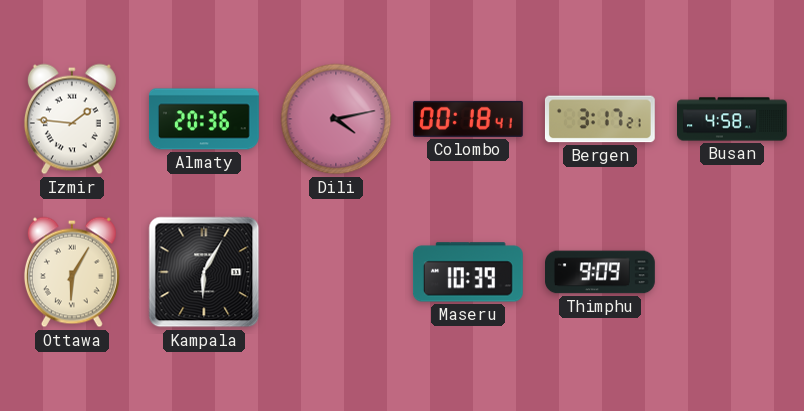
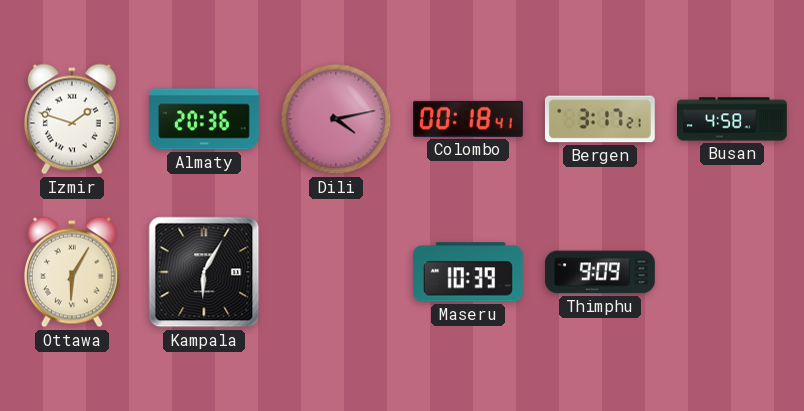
Izmir: 1:46 -> 1:48 (72, 119)
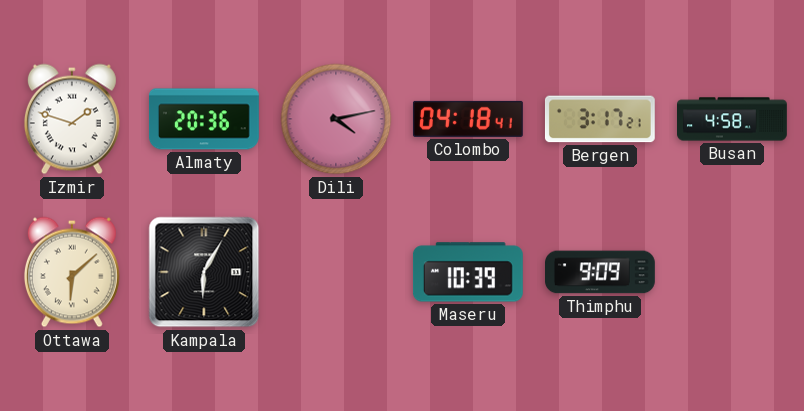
Colombo: 00:18 -> 04:18 (468, 119)
Ottawa: 6:05 -> 6:08 (72, 272)
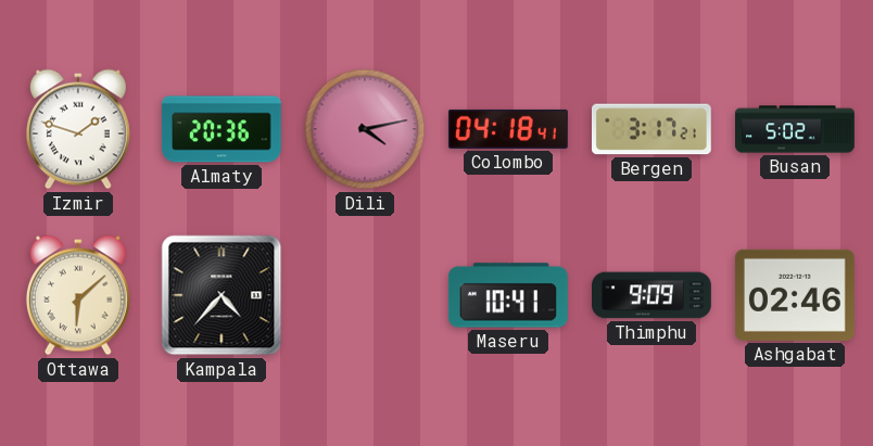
Busan: 4:58 -> 5:02 (796, 129)
Kampala: 6:05 -> 4:37 (222, 295)
Maseru: 10:39 -> 10:41 (508, 295)
Ashgabat: none -> 02:46 (795, 295)
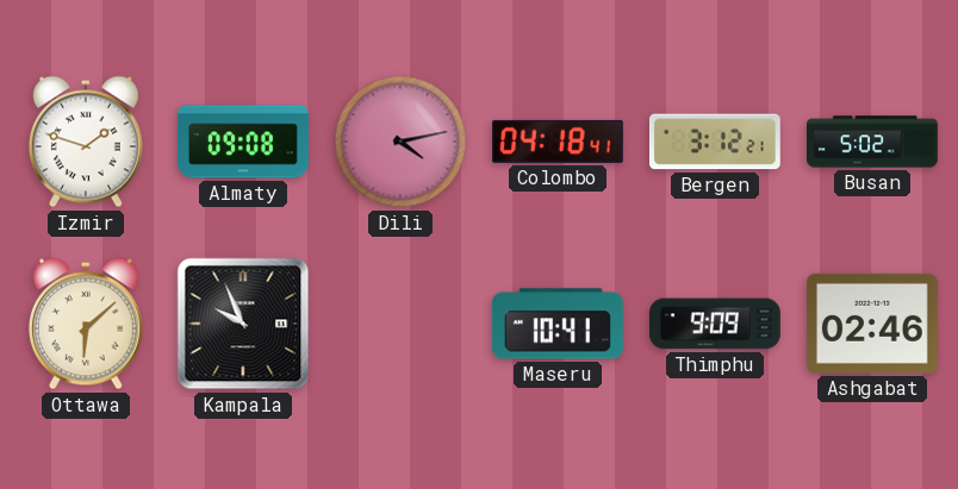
Almaty: 20:36 -> 09:08 (243, 142)
Bergen: 3:17 -> 3:12 (715, 142)
Kampala: 4:37 -> 9:56 (243, 324)
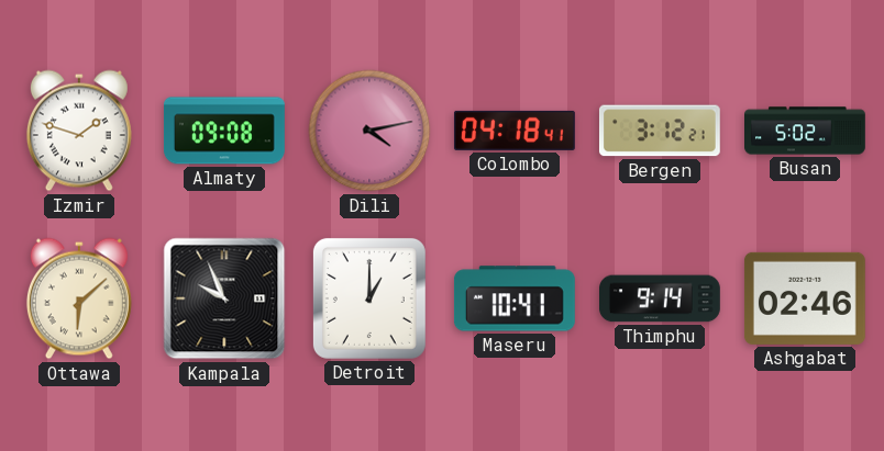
Detroit: none -> 1:00 (369, 298)
Thimphu: 9:09 -> 9:14 (661, 298)
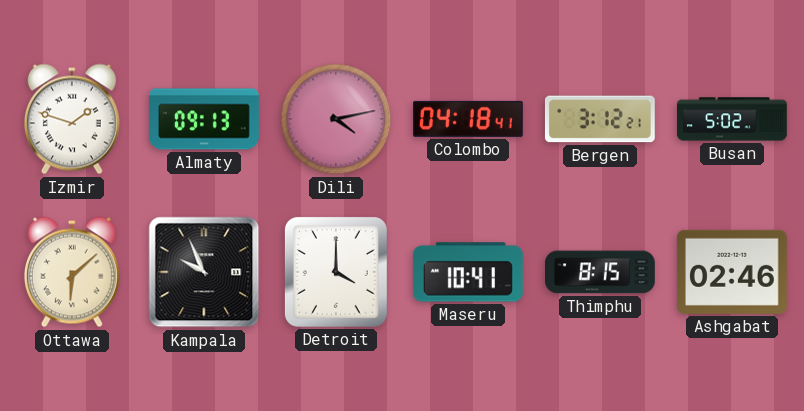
Almaty: 09:08 -> 09:13 (204, 119)
Detroit: 1:00 -> 4:00 (336, 272)
Thimphu: 9:14 -> 8:15 (601, 272)
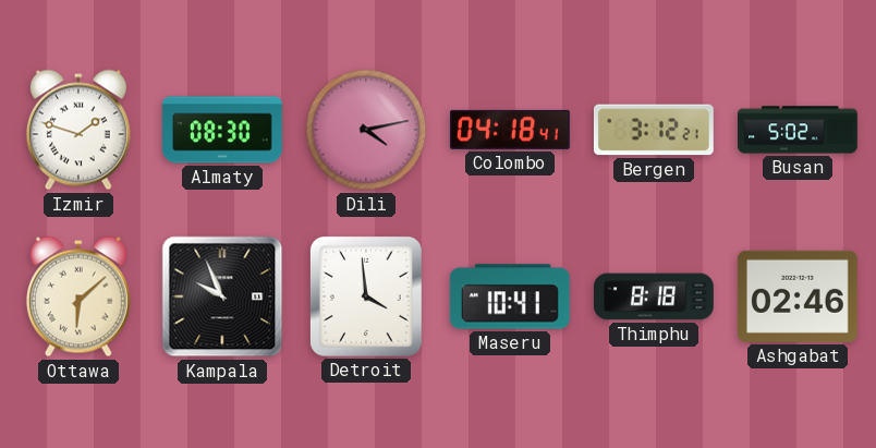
Almaty: 09:13 -> 08:30 (222, 130)
Detroit: 4:00 -> 3:59 (366, 296)
Thimphu: 8:15 -> 8:18 (655, 296)
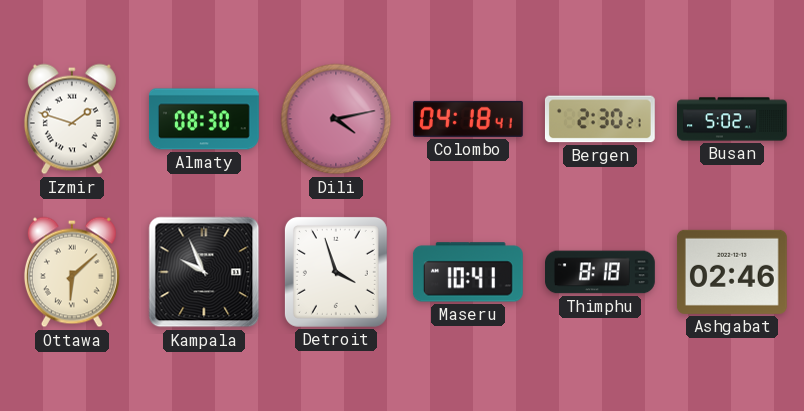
Bergen: 3:12 -> 2:30 (600, 119)
Detroit: 3:59 -> 3:57 (336, 272)
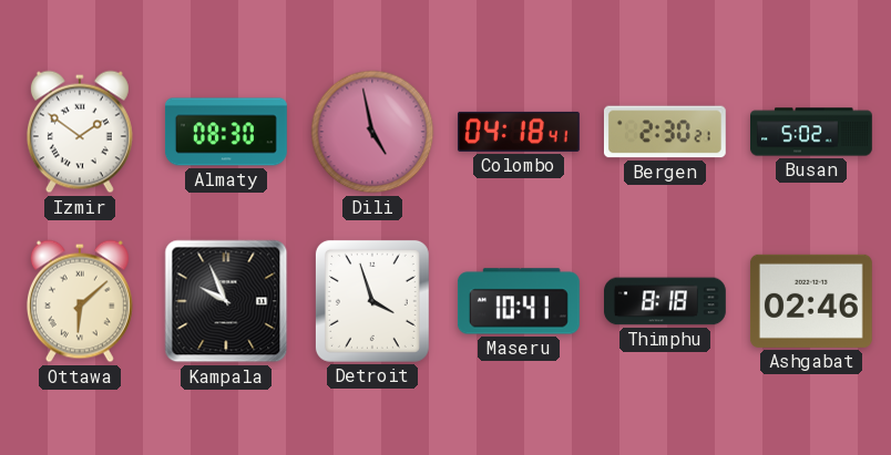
Izmir: 1:48 -> 1:51 (80, 132)
Dili: 4:13 -> 4:58 (372, 132)
